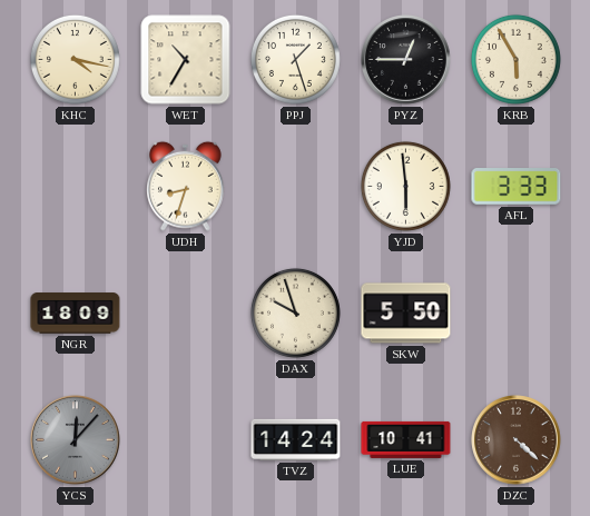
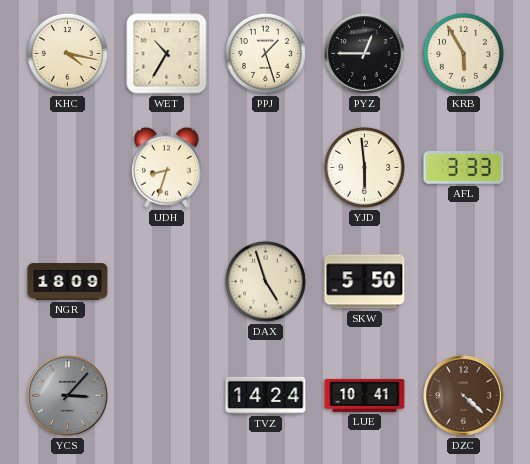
DAX: 9:57 -> 4:57 (265, 281)
YCS: 12:07 -> 3:07 (68, 396)
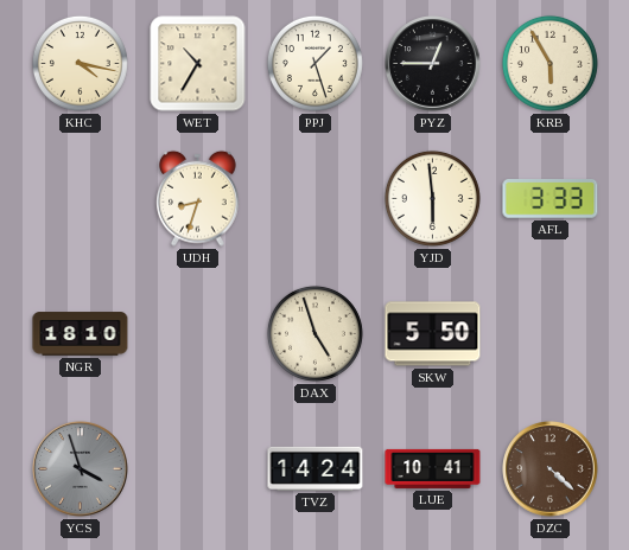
NGR: 18:09 -> 18:10 (81, 334)
YCS: 3:07 -> 3:57 (81, 469)
